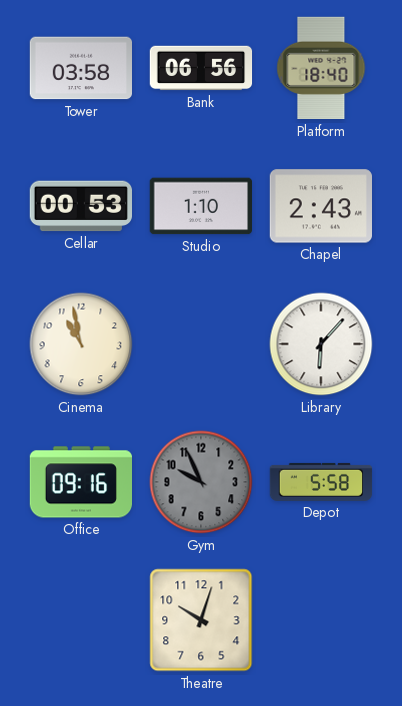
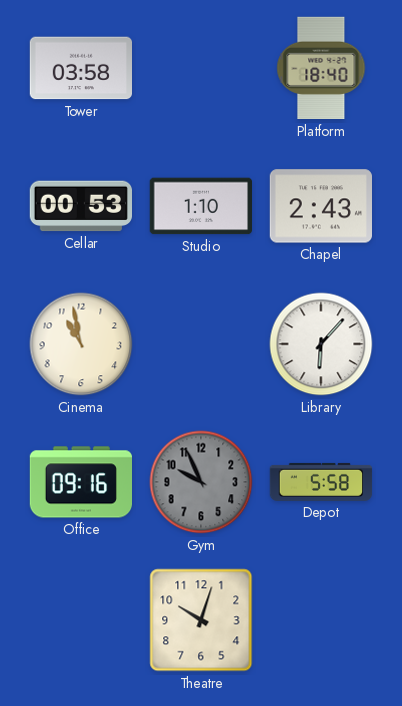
Bank: 06:56 -> none (201, 68)
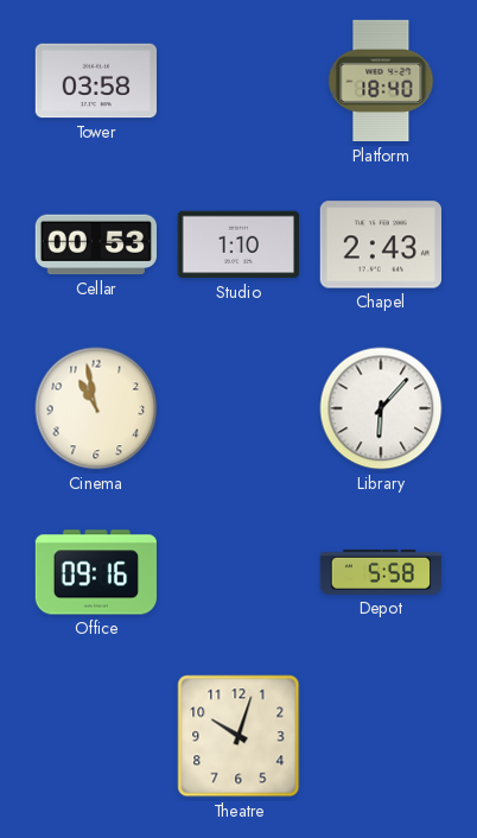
Gym: 9:56 -> none (201, 482)
